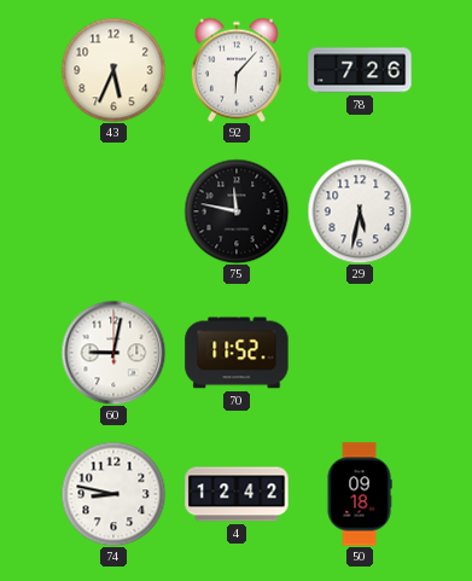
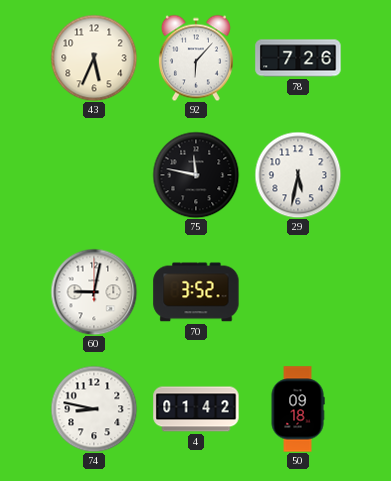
70: 11:52 -> 3:52 (196, 292)
4: 12:42 -> 01:42 (196, 409)
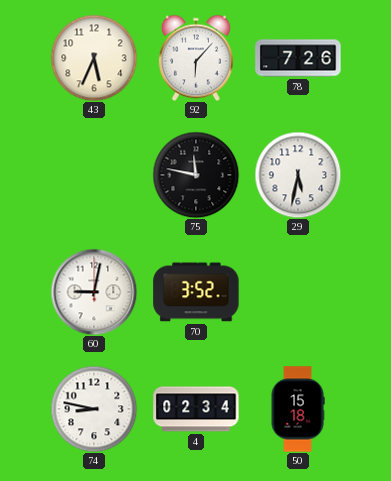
4: 01:42 -> 02:34 (196, 409)
50: 09:18 -> 15:18 (298, 409)
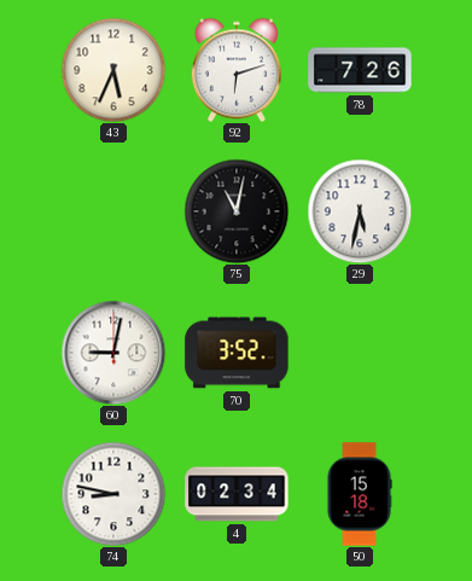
92: 6:07 -> 6:12 (237, 70)
75: 11:47 -> 11:02 (237, 211)
